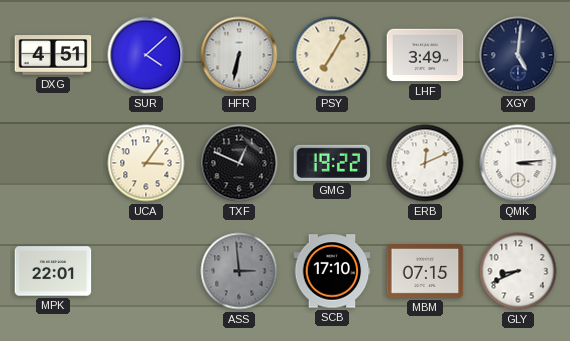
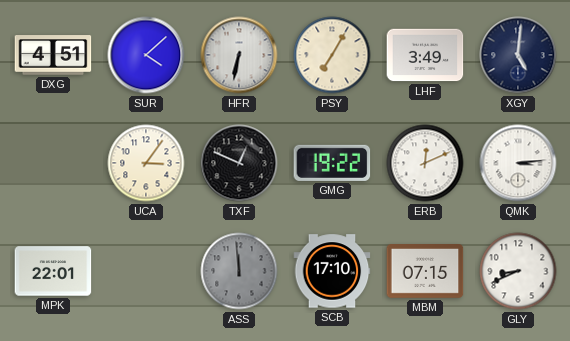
ASS: 2:59 -> 11:59 (239, 271)
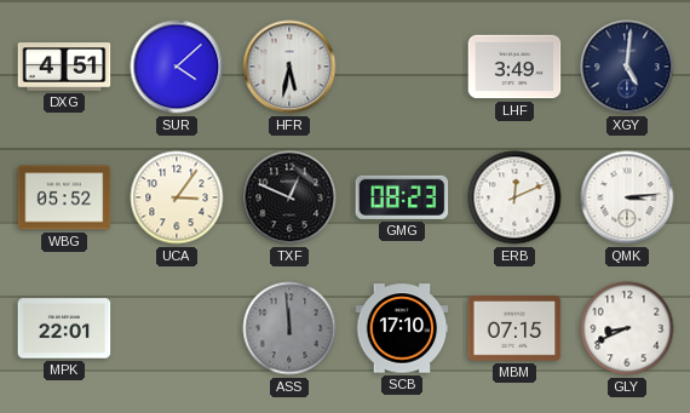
HFR: 6:32 -> 5:32 (289, 67)
PSY: 7:05 -> none (332, 55)
WBG: none -> 05:52 (64, 197)
GMG: 19:22 -> 08:23 (402, 197)
